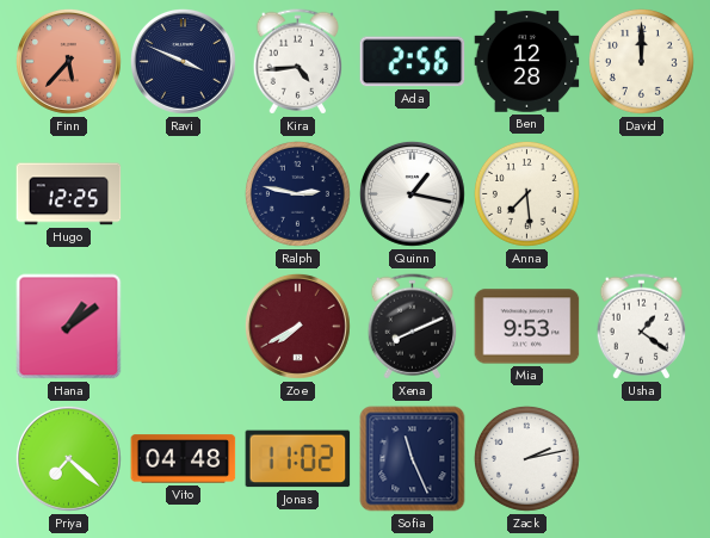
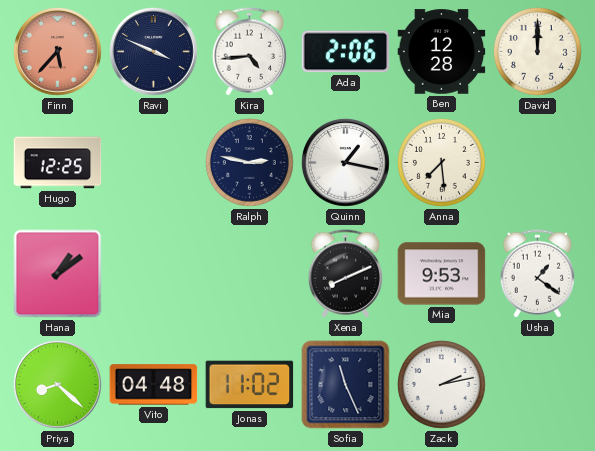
Ada: 2:56 -> 2:06 (346, 52)
Zoe: 7:40 -> none (297, 326)
Priya: 7:22 -> 8:22 (57, 384)
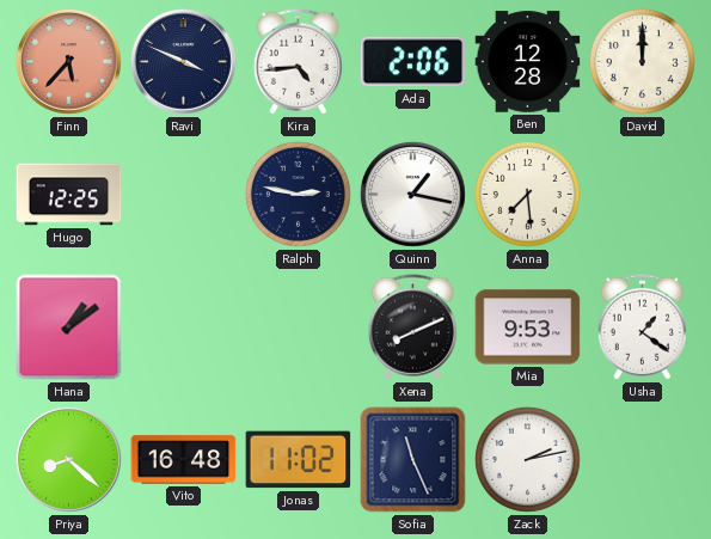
Vito: 04:48 -> 16:48 (184, 460)
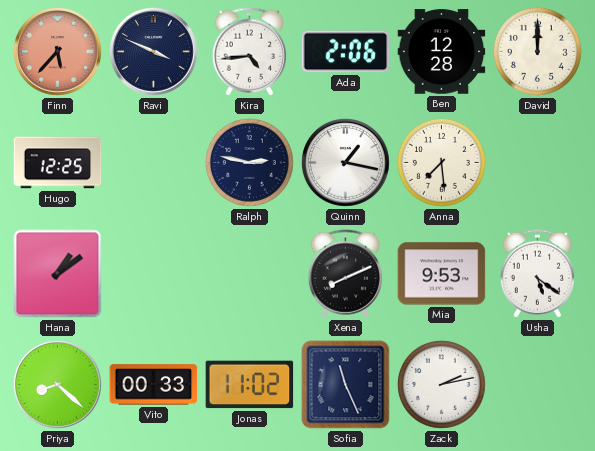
Usha: 1:21 -> 5:21 (538, 274)
Vito: 16:48 -> 00:33 (154, 385)
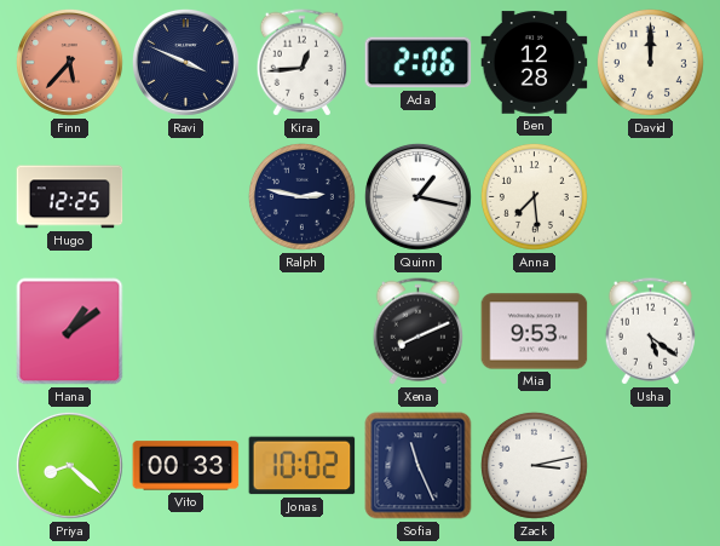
Kira: 4:44 -> 12:44 (303, 63)
Jonas: 11:02 -> 10:02 (303, 466)
Zack: 2:13 -> 3:13 (534, 465)
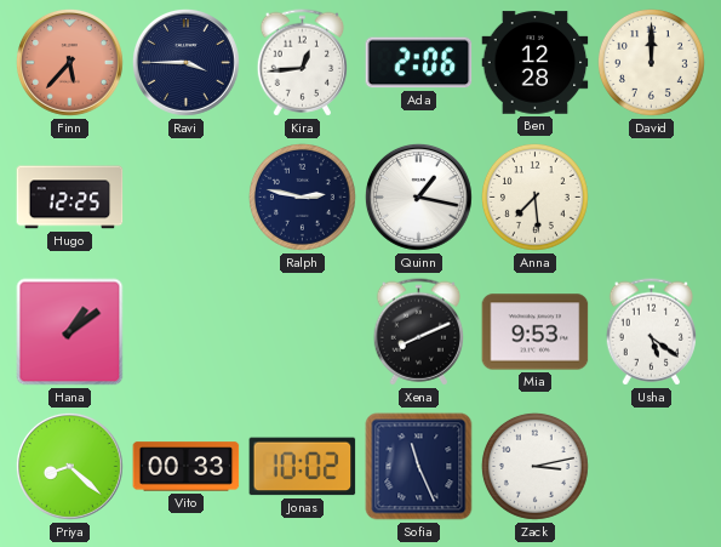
Ravi: 3:49 -> 3:45 (185, 62)
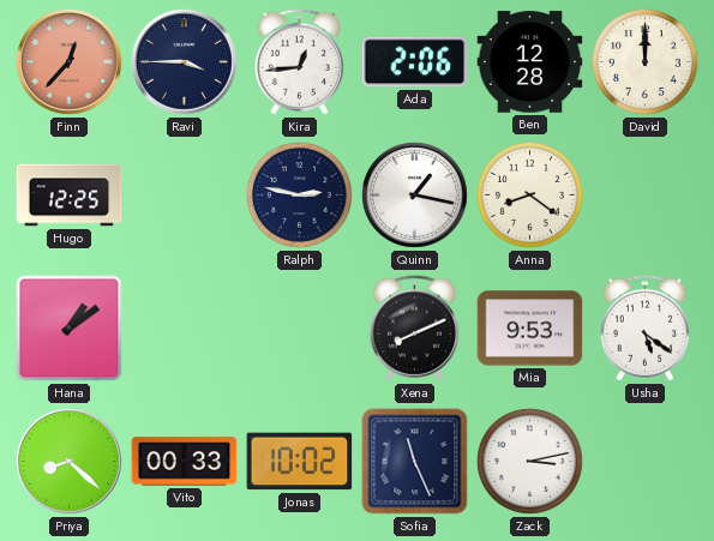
Finn: 5:37 -> 12:37 (68, 61)
Anna: 7:29 -> 8:21 (529, 194)
